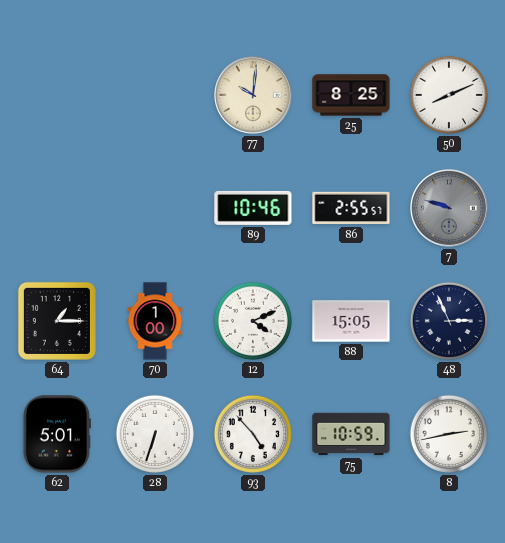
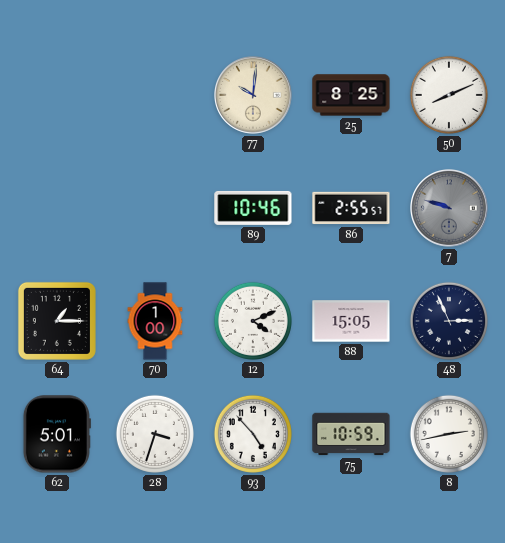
28: 6:33 -> 3:33 (155, 434)
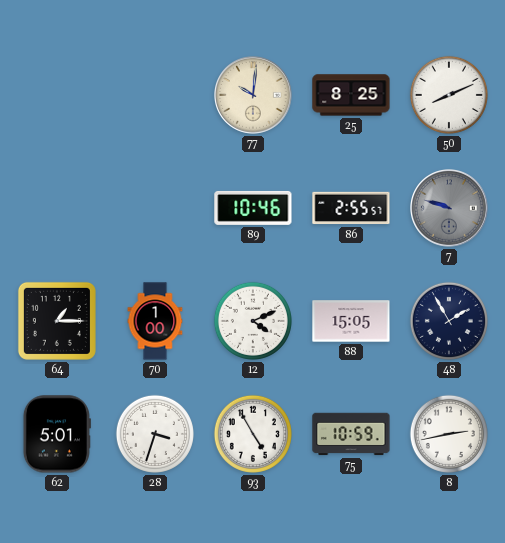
48: 2:56 -> 1:55 (449, 321)
93: 4:53 -> 4:55 (253, 434)
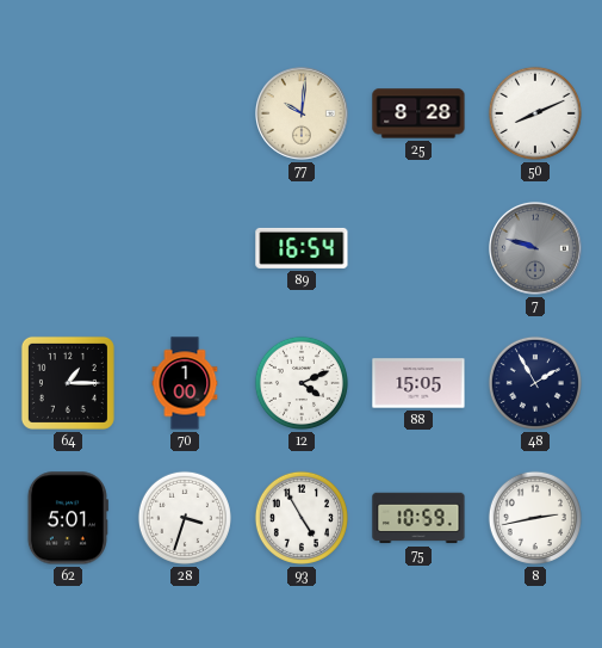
25: 8:25 -> 8:28 (418, 113)
89: 10:46 -> 16:54 (302, 248)
86: 2:55 -> none (351, 208)
